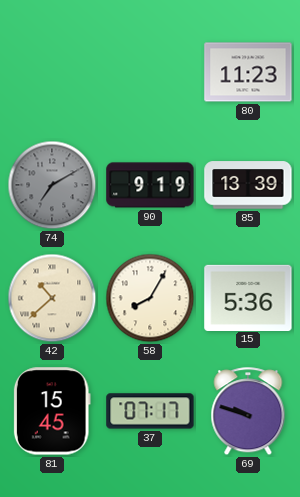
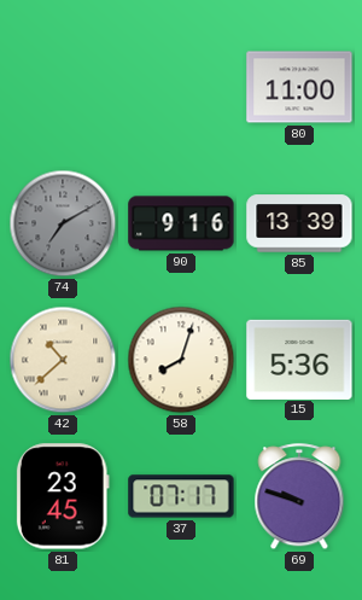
80: 11:23 -> 11:00 (299, 87)
90: 9:19 -> 9:16 (181, 223)
58: 8:05 -> 8:03 (181, 360)
81: 15:45 -> 23:45 (63, 496)
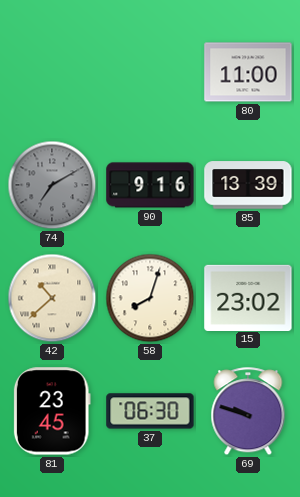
15: 5:36 -> 23:02 (248, 297)
37: 07:17 -> 06:30 (150, 411)
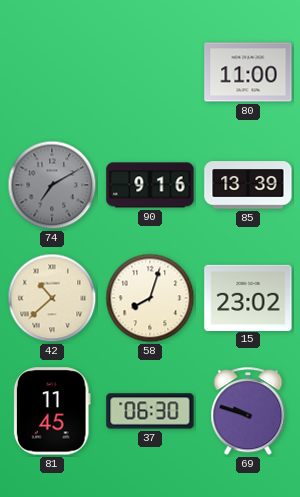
81: 23:45 -> 11:45 (52, 411)
